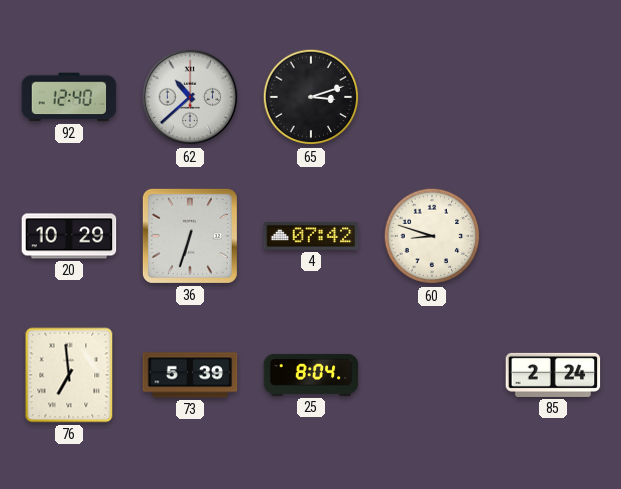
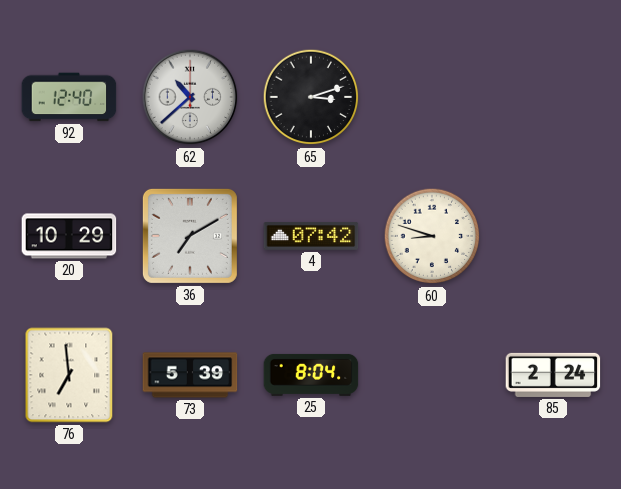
36: 6:33 -> 7:10 (190, 236)
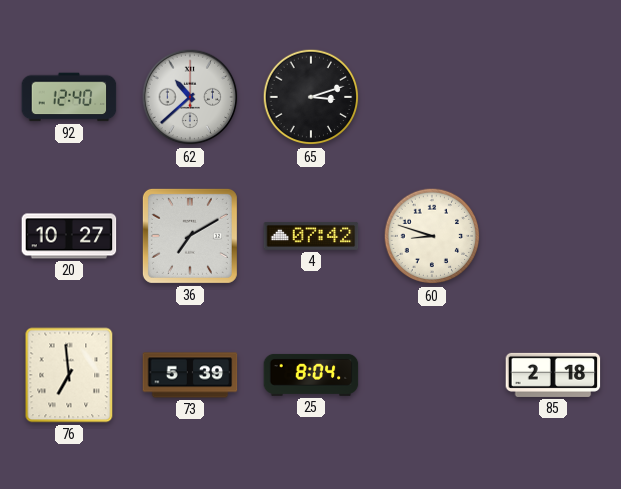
20: 10:29 -> 10:27 (69, 236)
85: 2:24 -> 2:18 (553, 375)
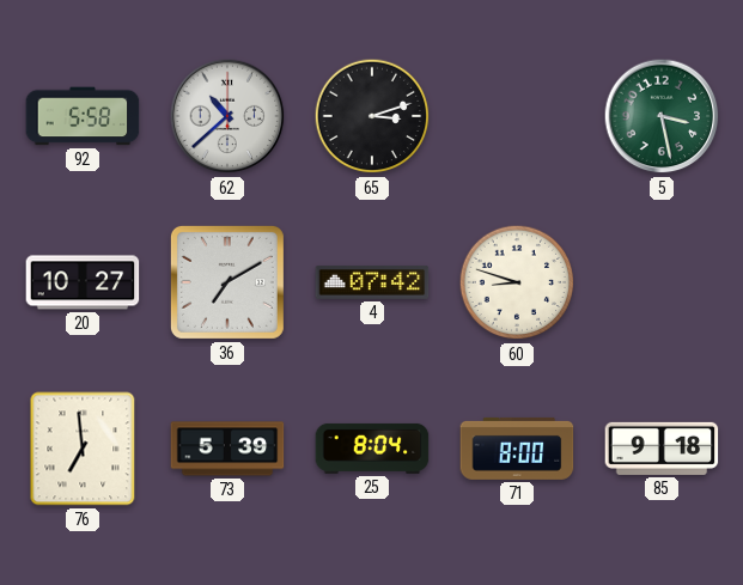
92: 12:40 -> 5:58 (83, 116)
5: none -> 3:28 (662, 116)
71: none -> 8:00 (517, 449)
85: 2:18 -> 9:18 (662, 449)
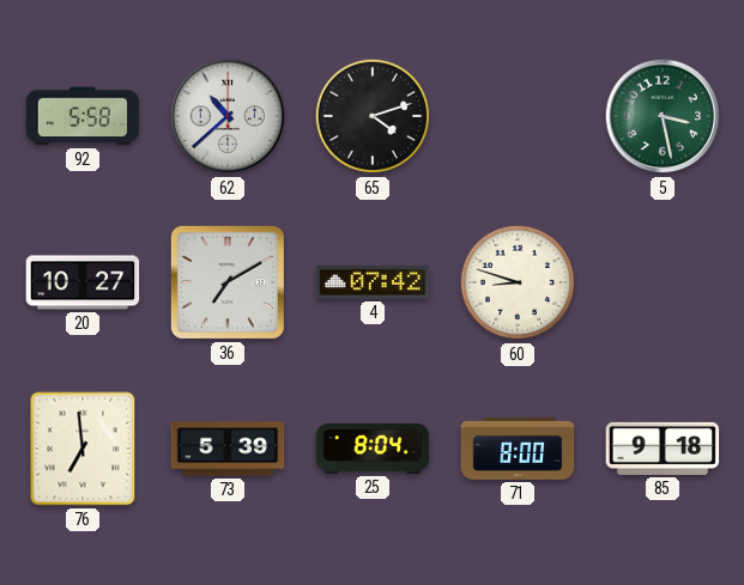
65: 3:12 -> 4:12 (373, 116)
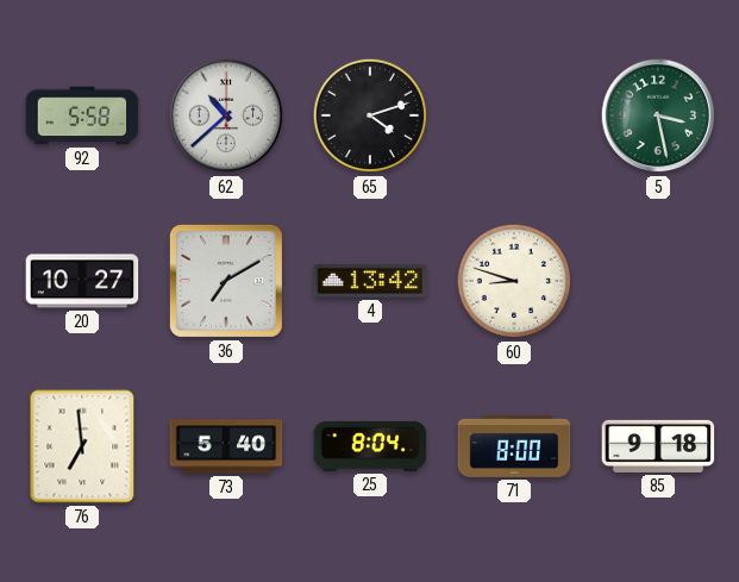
4: 07:42 -> 13:42 (370, 281)
73: 5:39 -> 5:40 (226, 446)
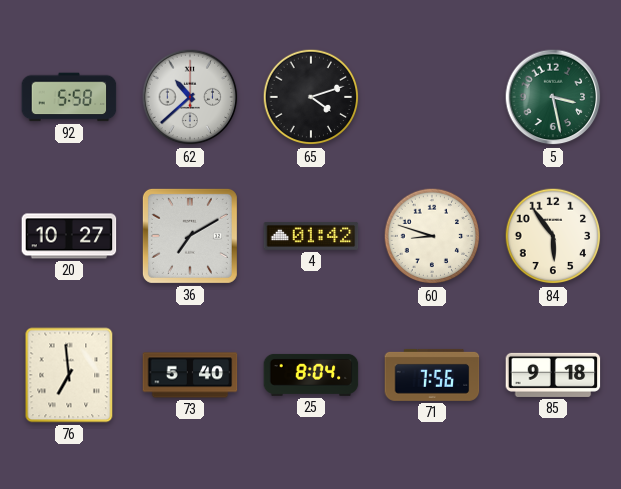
4: 13:42 -> 01:42 (311, 236)
84: none -> 5:54 (553, 236)
71: 8:00 -> 7:56 (432, 375)
